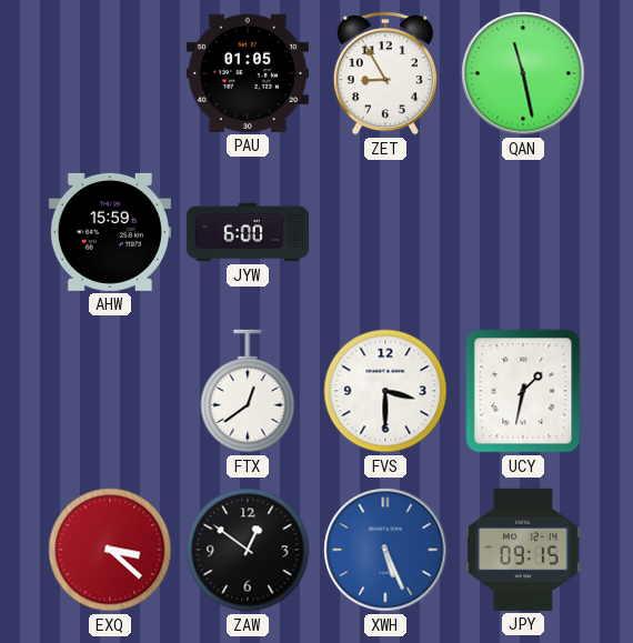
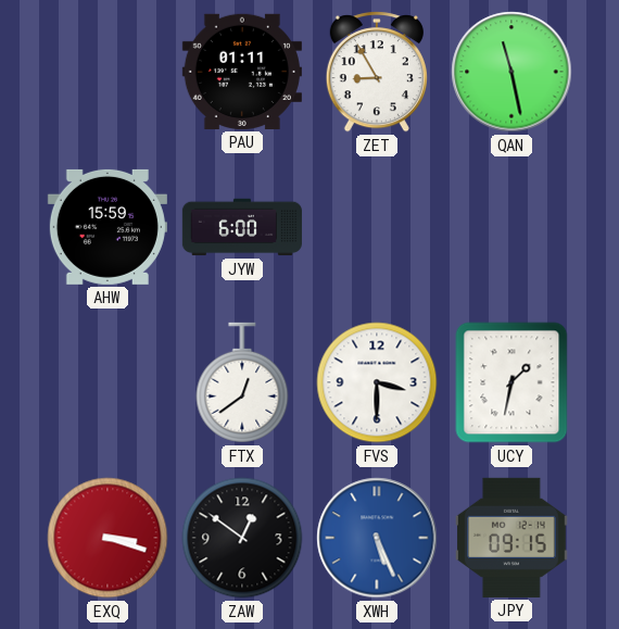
PAU: 01:05 -> 01:11 (242, 72)
EXQ: 3:22 -> 3:18 (108, 538)
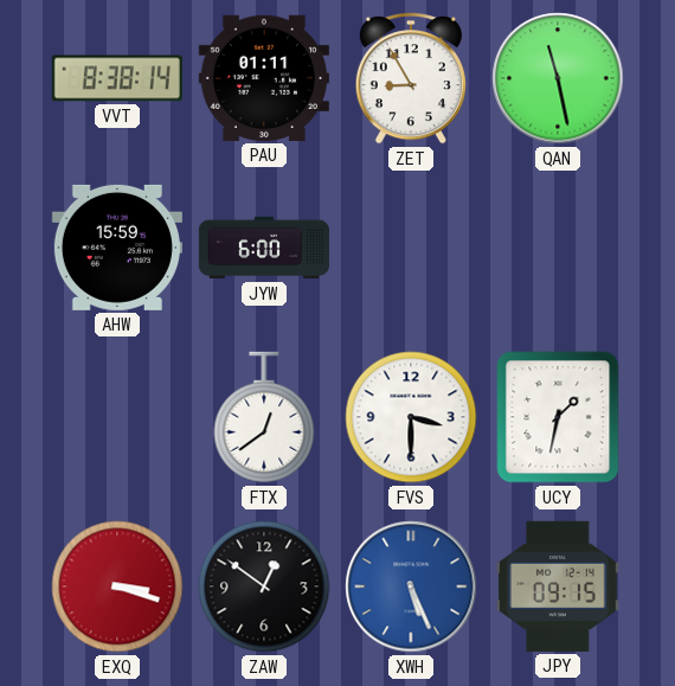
VVT: none -> 8:38 (117, 78)
